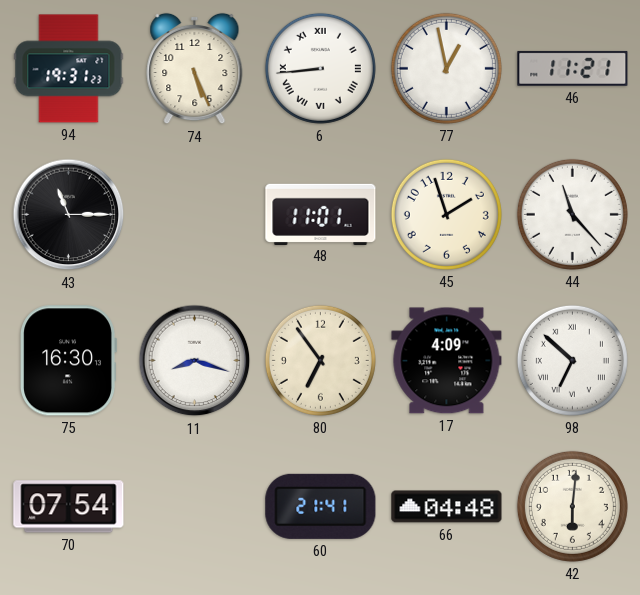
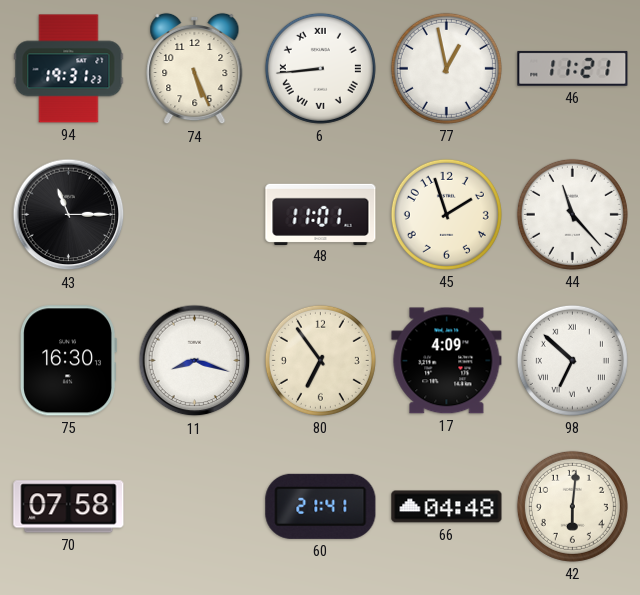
70: 07:54 -> 07:58 (69, 507)
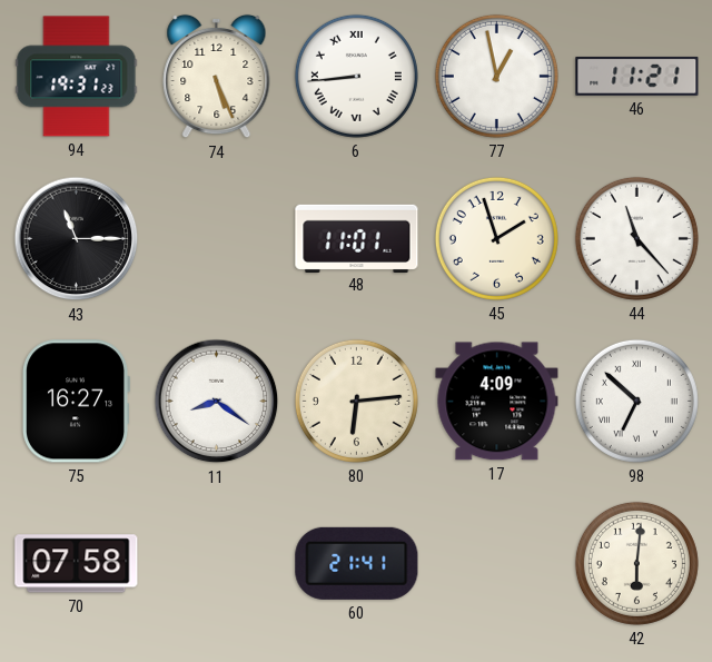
75: 16:30 -> 16:27 (76, 402)
11: 8:18 -> 8:21 (217, 402)
80: 6:54 -> 6:14 (356, 401)
66: 04:48 -> none (447, 507)
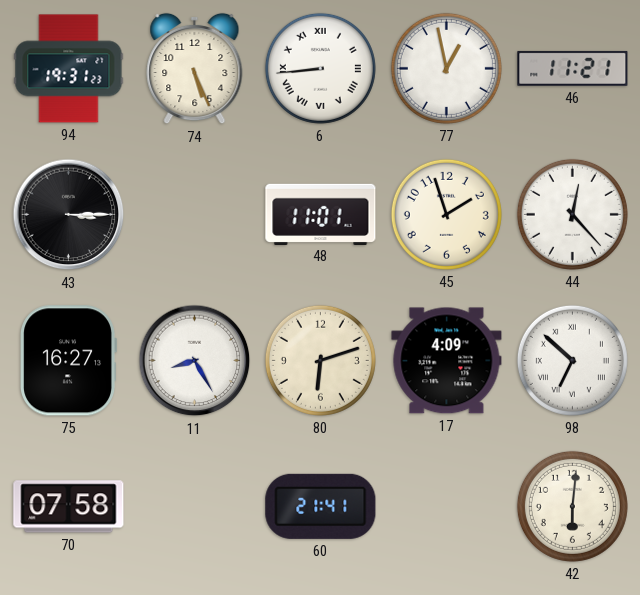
43: 11:15 -> 3:15 (69, 215)
44: 11:23 -> 12:23 (572, 214)
11: 8:21 -> 8:25 (195, 361)
80: 6:14 -> 6:12 (320, 360)
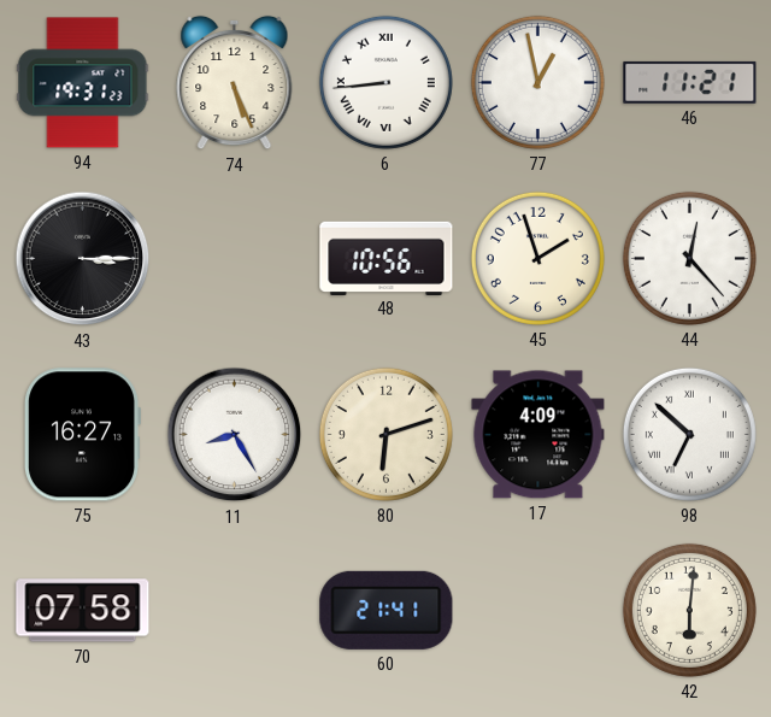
48: 11:01 -> 10:56 (387, 258)
